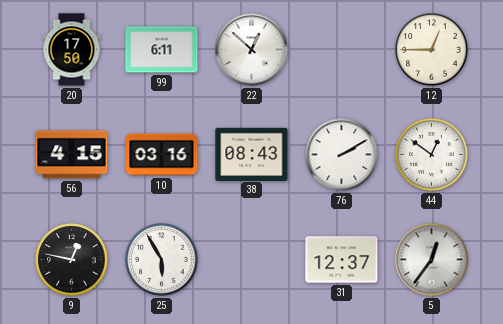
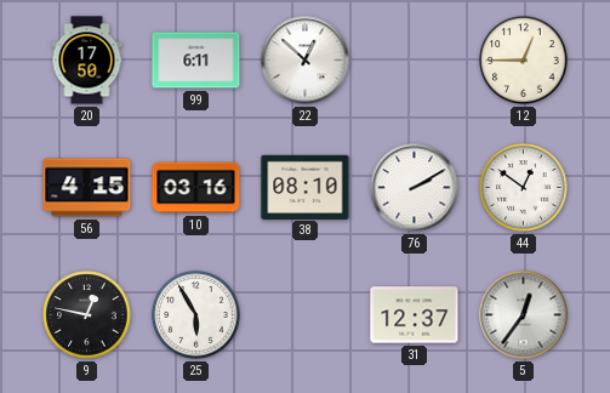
38: 08:43 -> 08:10 (306, 187)
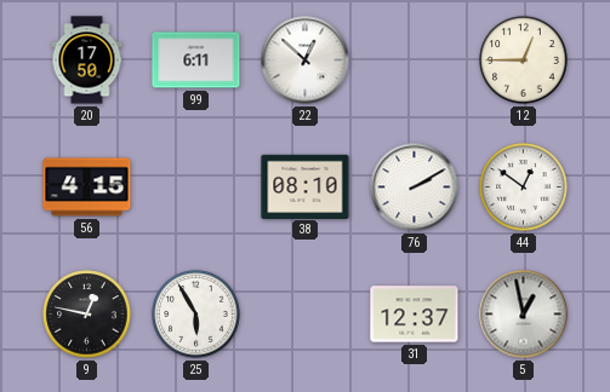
10: 03:16 -> none (196, 188)
5: 12:36 -> 12:58 (524, 315)
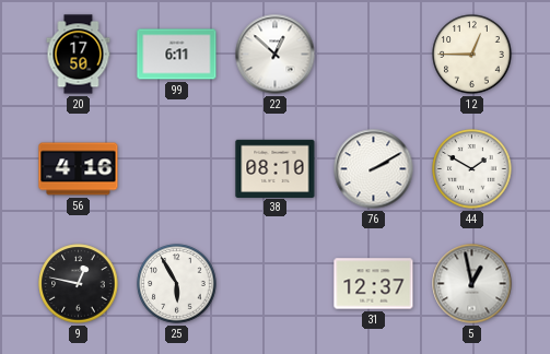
56: 4:15 -> 4:16 (79, 169)
44: 12:51 -> 1:50 (472, 169)
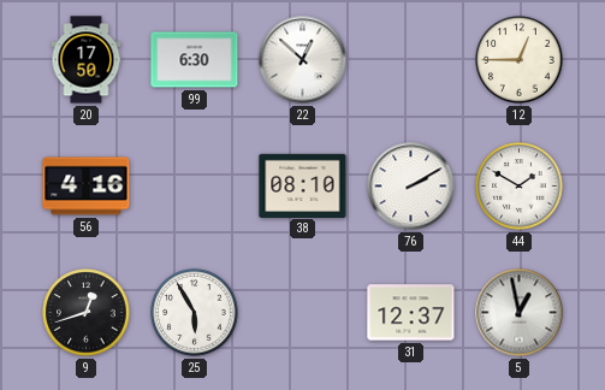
99: 6:11 -> 6:30 (195, 60)
9: 12:47 -> 12:42 (87, 313)
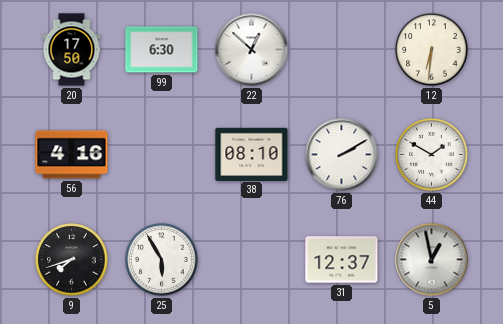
12: 12:45 -> 6:31 (432, 50)
9: 12:42 -> 7:42 (72, 260)
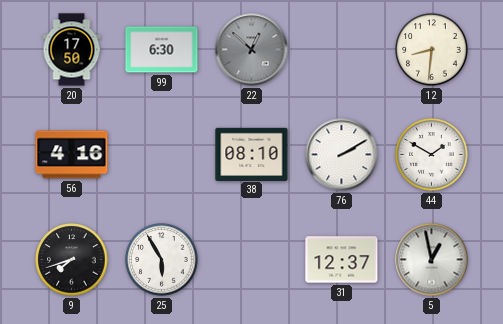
22 dial: white -> grey (252, 50)
12: 6:31 -> 8:31 (432, 50)
